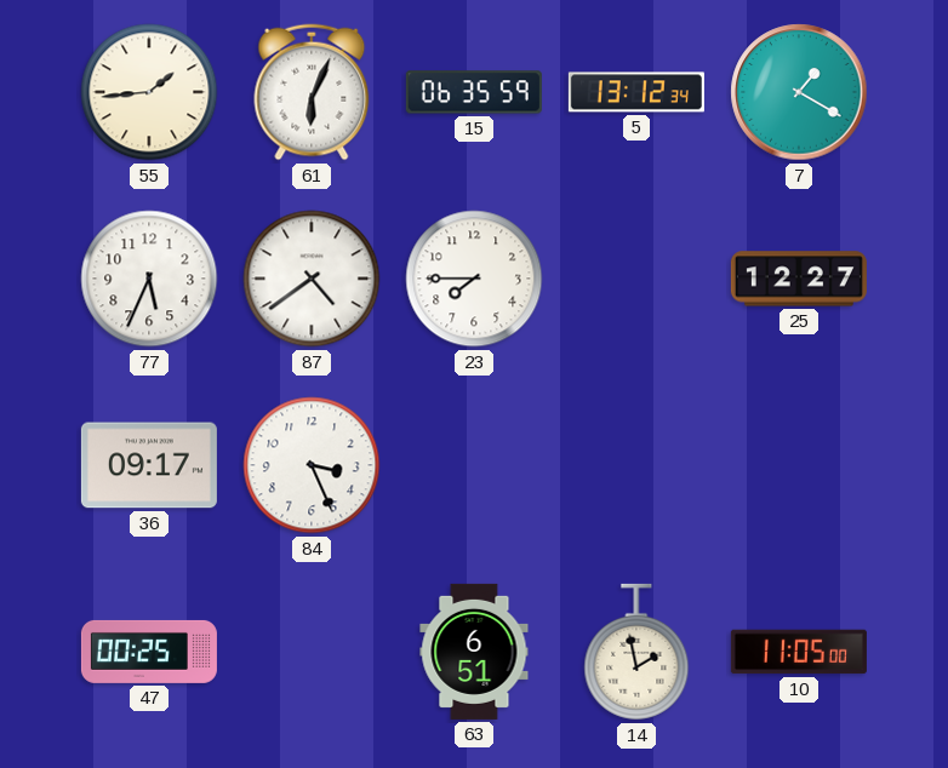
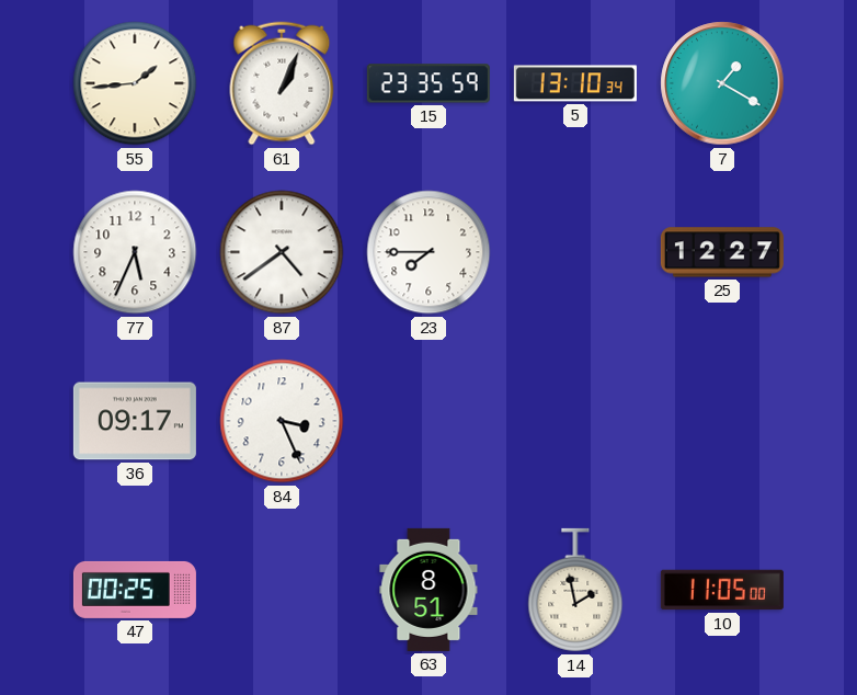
61: 6:04 -> 1:04 (282, 83)
15: 06:35 -> 23:35 (428, 83)
5: 13:12 -> 13:10 (575, 83)
63: 6:51 -> 8:51 (428, 590)
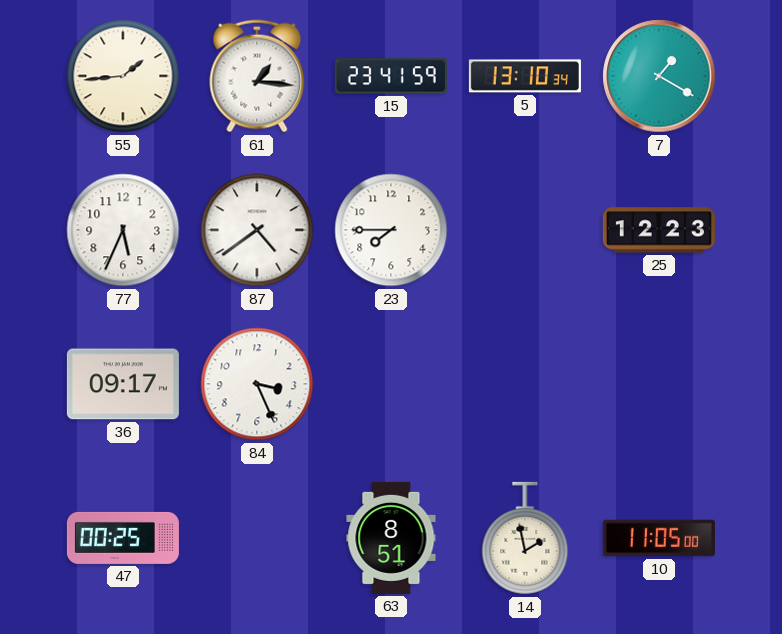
61: 1:04 -> 1:16 (257, 76)
15: 23:35 -> 23:41 (391, 76)
25: 12:27 -> 12:23 (659, 230)
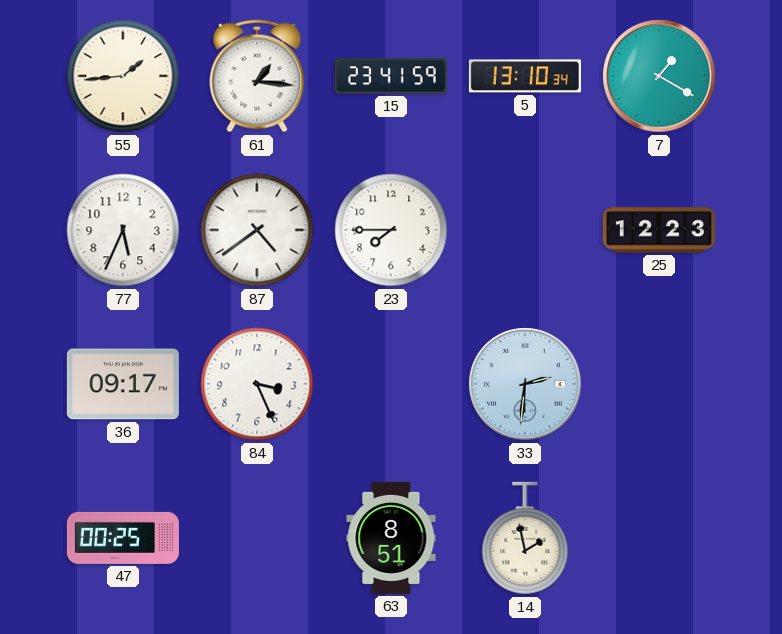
33: none -> 2:31 (525, 384)
10: 11:05 -> none (659, 538)
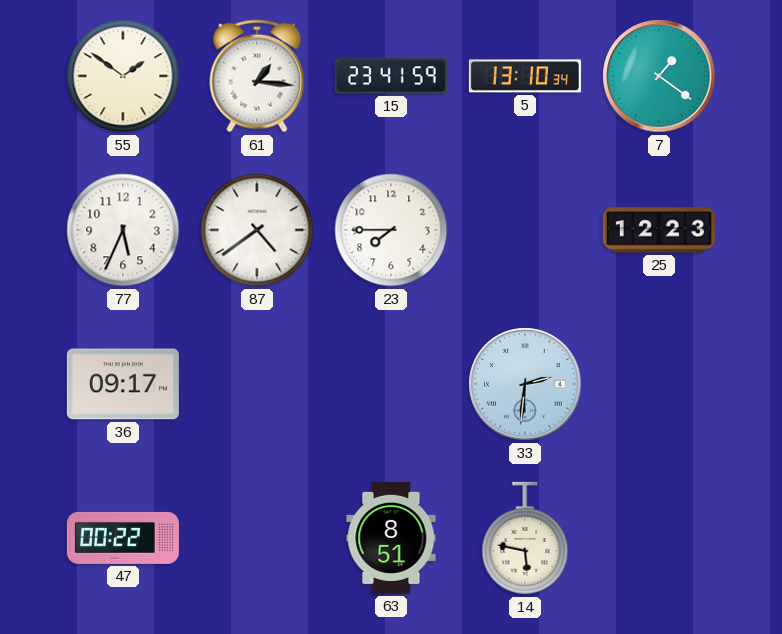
55: 1:44 -> 1:51 (123, 76)
7: 1:20 -> 1:21 (659, 76)
84: 3:26 -> none (257, 384)
47: 00:25 -> 00:22 (123, 538)
14: 1:58 -> 5:47 (525, 538)
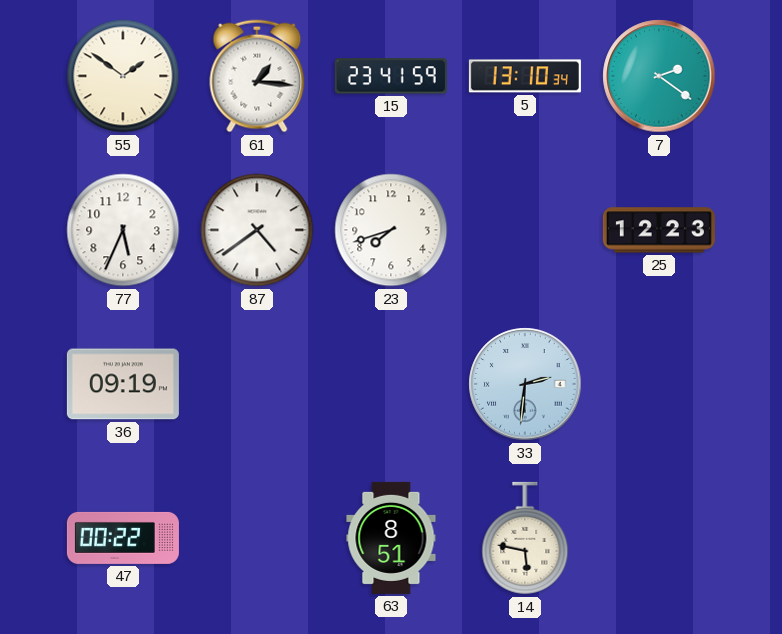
7: 1:21 -> 2:21 (659, 76)
23: 7:45 -> 7:42 (391, 230)
36: 09:17 -> 09:19 (123, 384)
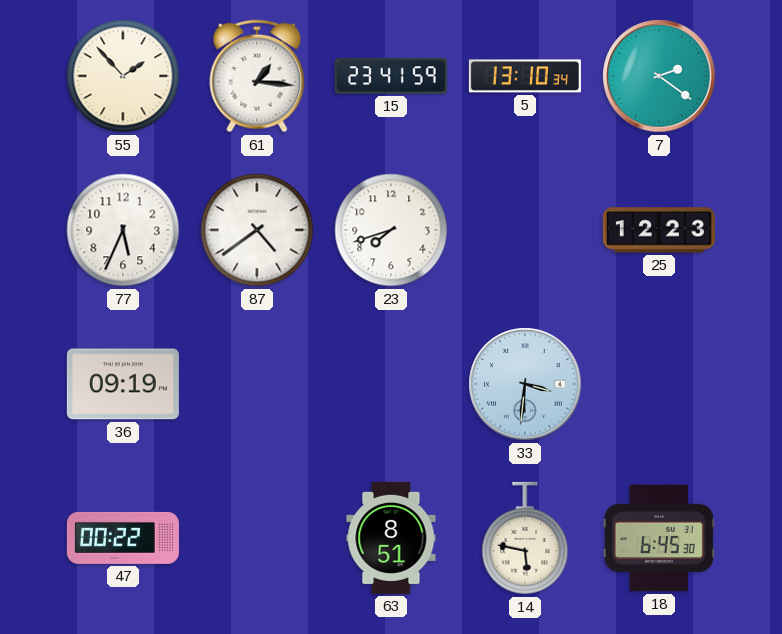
55: 1:51 -> 1:53 (123, 76)
33: 2:31 -> 3:31 (525, 384)
18: none -> 6:45 (659, 538)
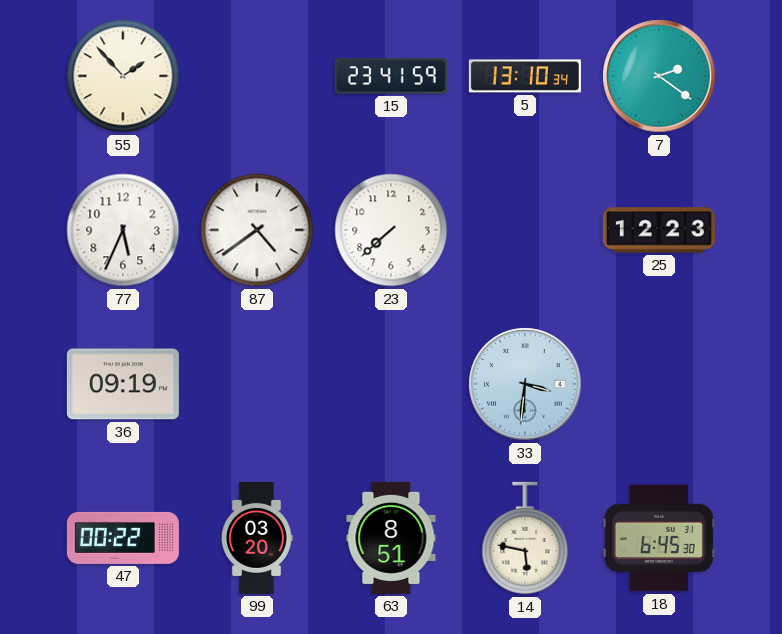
61: 1:16 -> none (257, 76)
23: 7:42 -> 7:38 (391, 230)
99: none -> 03:20 (257, 538)
